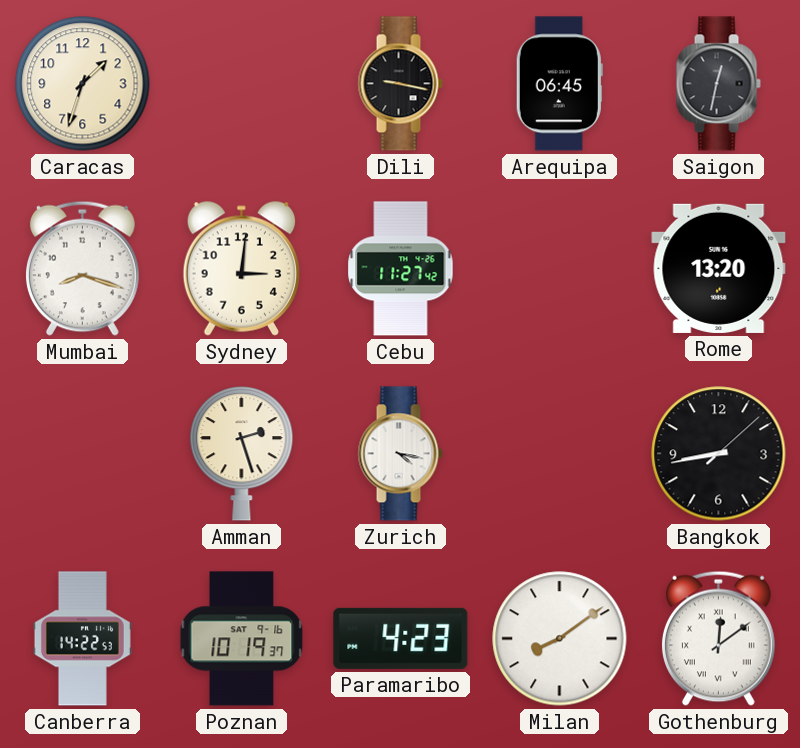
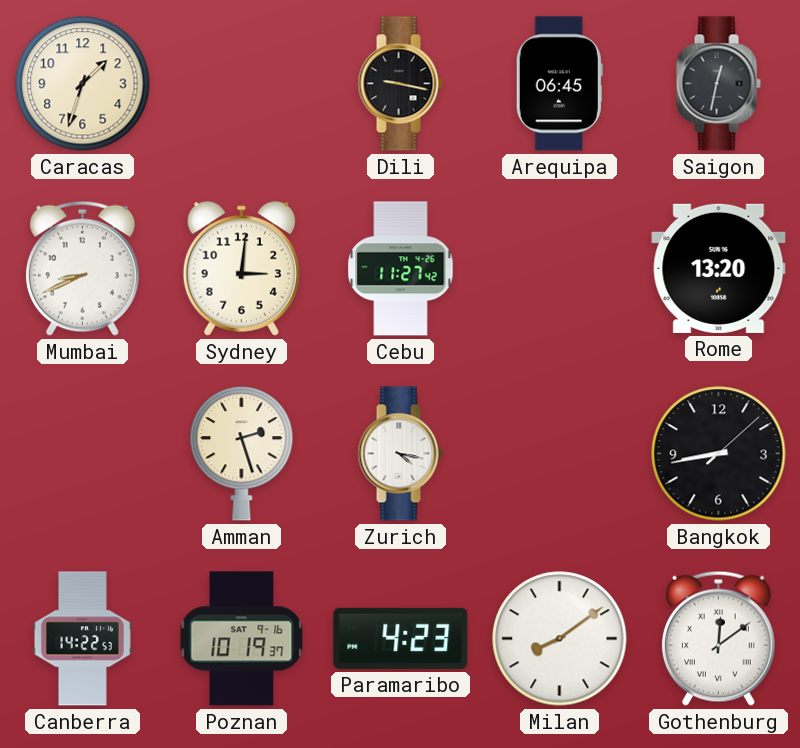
Mumbai: 8:18 -> 8:41 (82, 268)
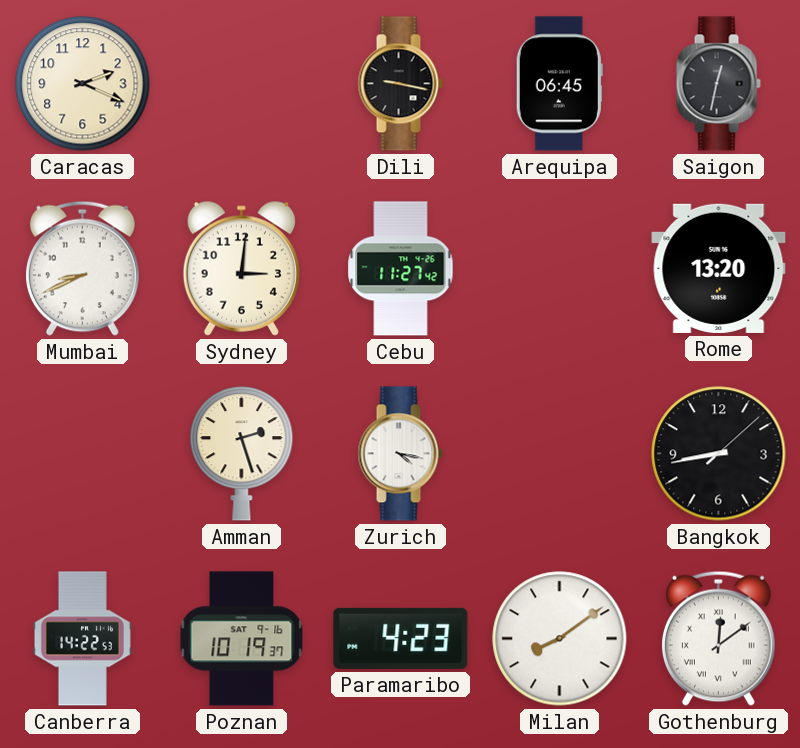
Caracas: 1:33 -> 2:19 (83, 84)
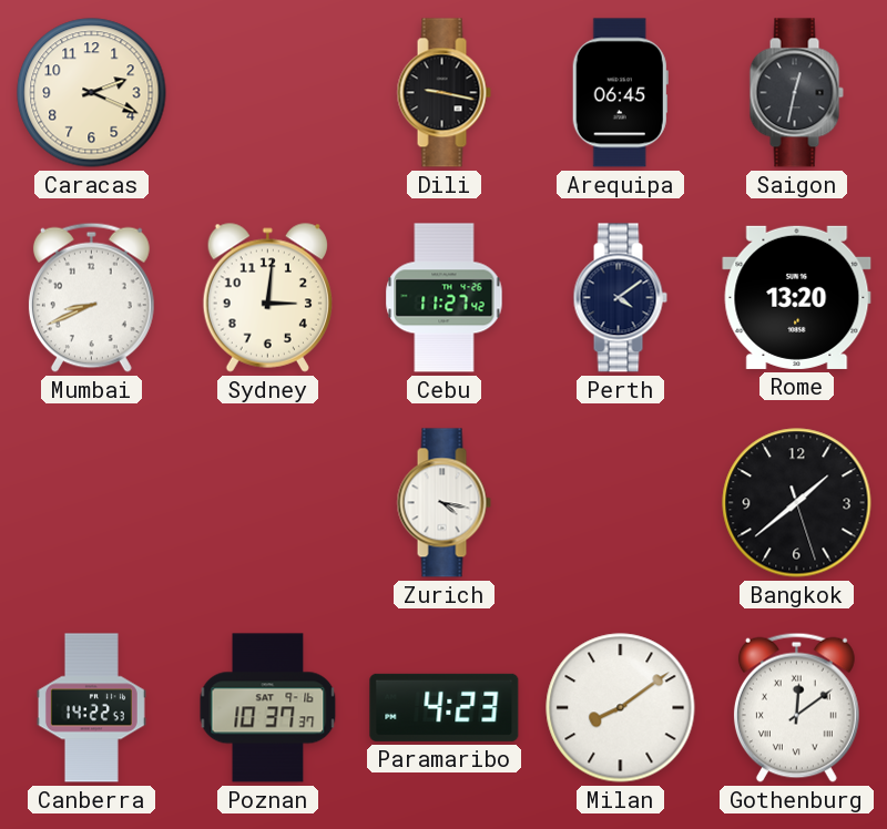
Perth: none -> 4:09 (620, 298)
Amman: 2:27 -> none (242, 454)
Bangkok: 8:43 -> 1:38 (797, 503)
Poznan: 10:19 -> 10:37 (268, 708)
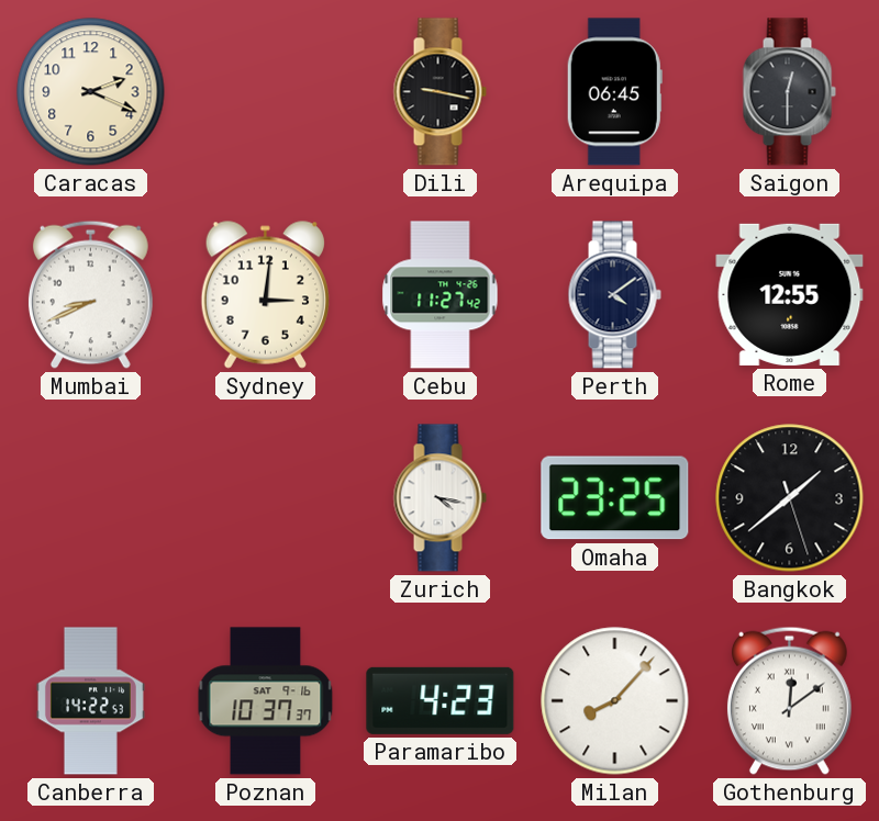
Saigon: 12:32 -> 12:30 (789, 92)
Rome: 13:20 -> 12:55 (790, 294)
Omaha: none -> 23:25 (615, 498)
Milan: 8:09 -> 8:07 (615, 701)
